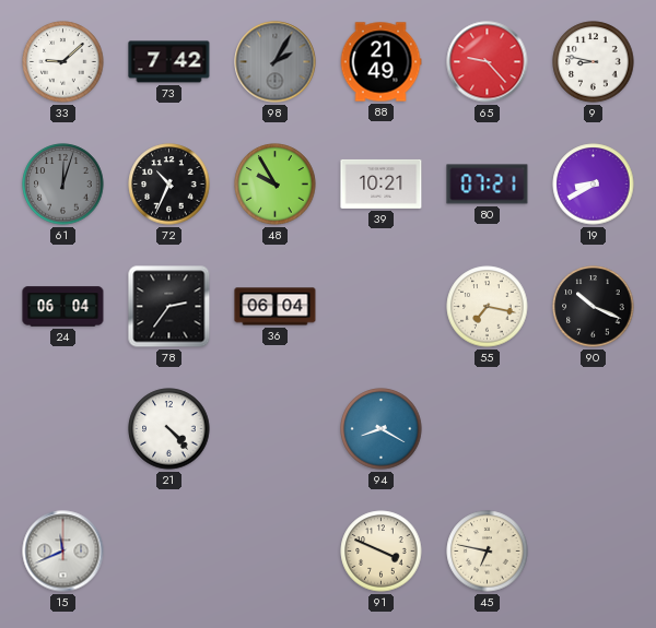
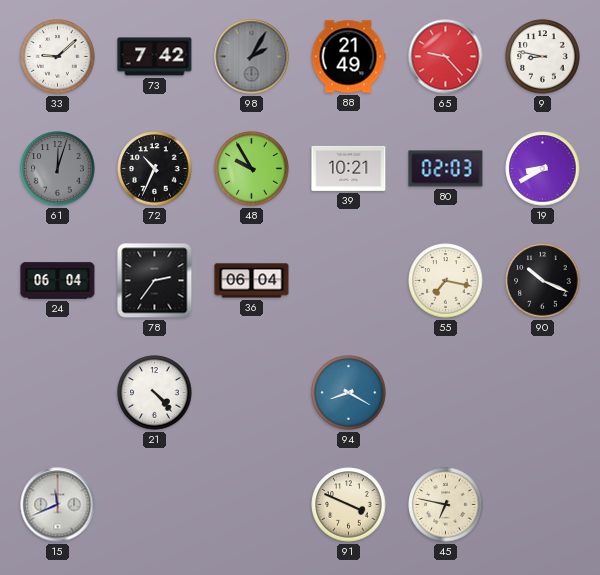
80: 07:21 -> 02:03 (446, 169)
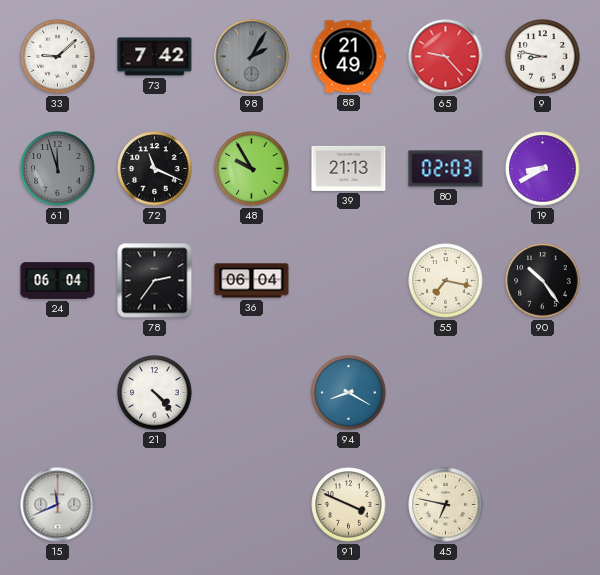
61: 12:03 -> 11:57 (58, 169)
72: 10:34 -> 11:19 (155, 169)
39: 10:21 -> 21:13 (349, 168)
90: 10:19 -> 10:24 (543, 281)
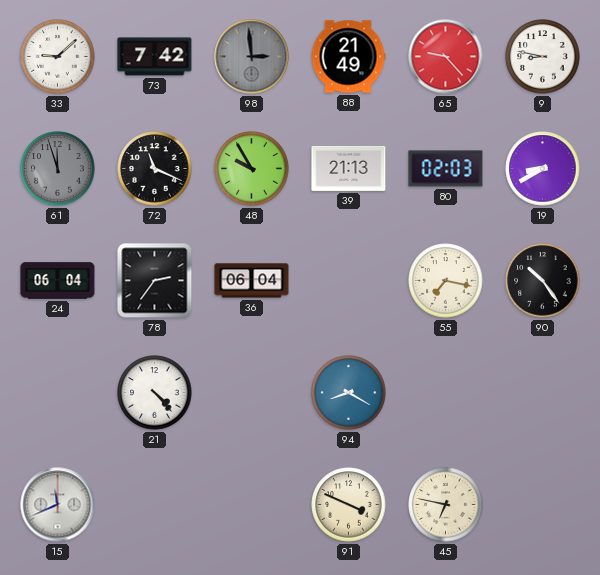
98: 2:05 -> 2:59 (252, 57)
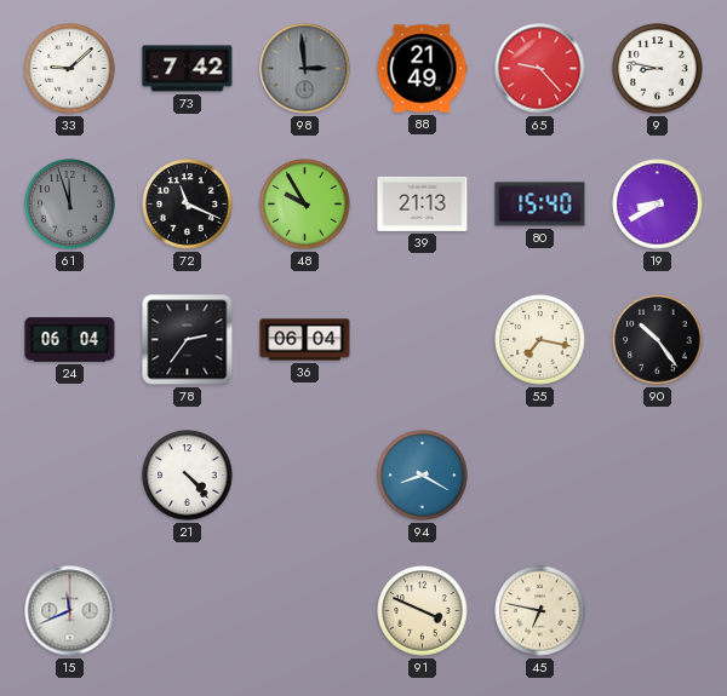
80: 02:03 -> 15:40 (540, 205)
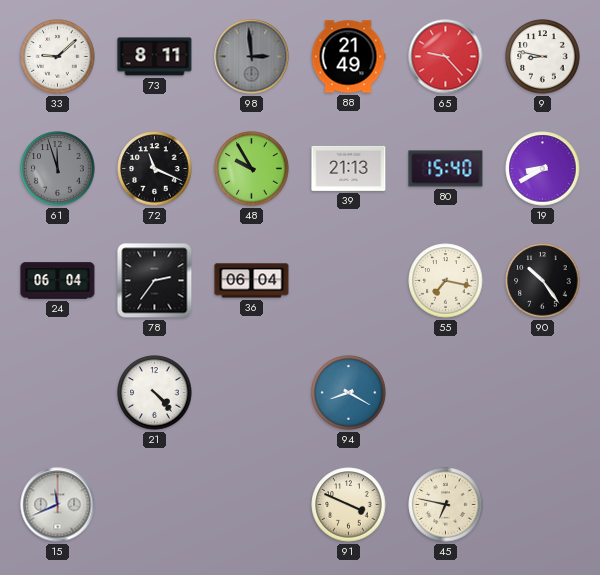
73: 7:42 -> 8:11 (155, 57)
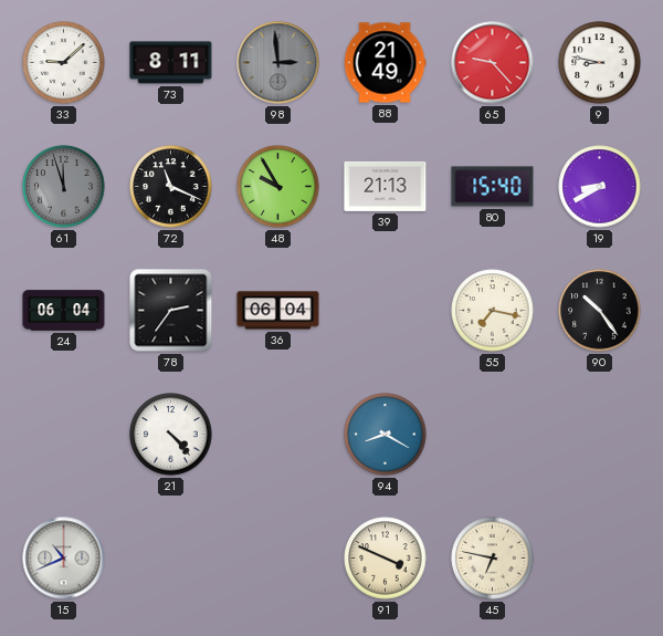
15: 11:41 -> 10:41 (64, 559)
